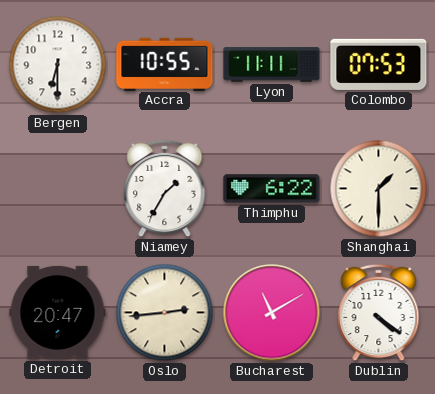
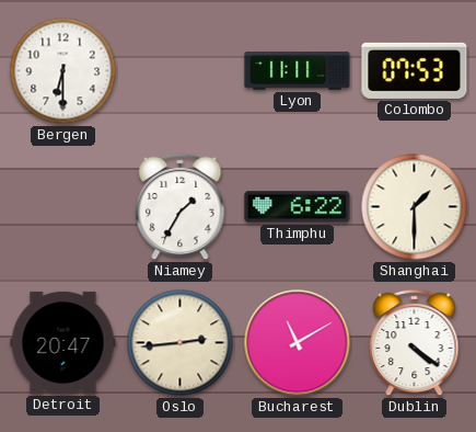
Accra: 10:55 -> none (165, 64)
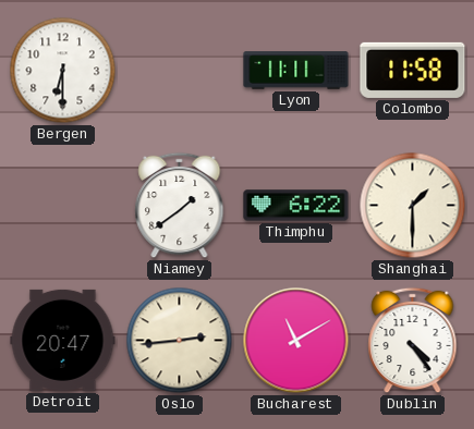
Colombo: 07:53 -> 11:58 (413, 70)
Niamey: 1:35 -> 1:39 (180, 206)
Dublin: 4:21 -> 4:24 (413, 341)
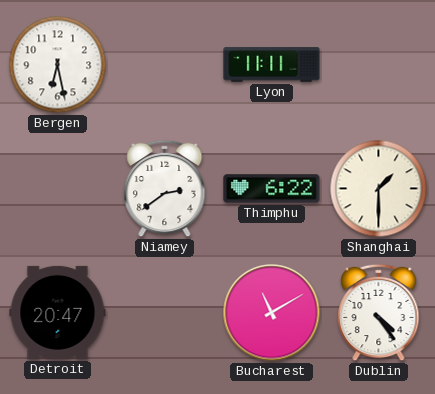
Bergen: 6:30 -> 6:28 (58, 65)
Colombo: 11:58 -> none (413, 70)
Niamey: 1:39 -> 2:39 (165, 189)
Oslo: 2:44 -> none (180, 341)
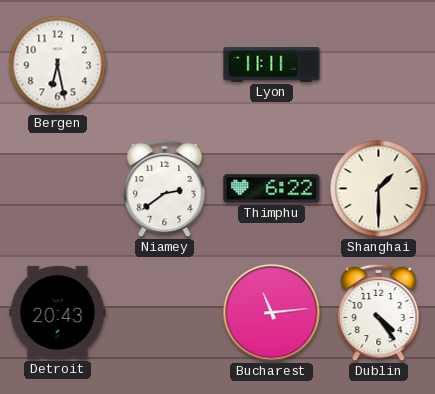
Detroit: 20:47 -> 20:43 (58, 312)
Bucharest: 11:10 -> 11:14 (272, 313)
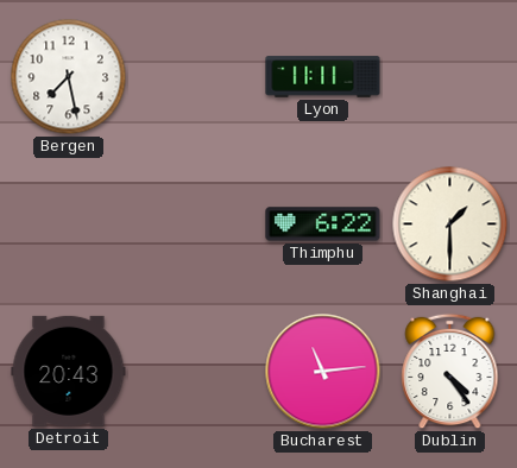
Bergen: 6:28 -> 7:28 (69, 77)
Niamey: 2:39 -> none (165, 189)
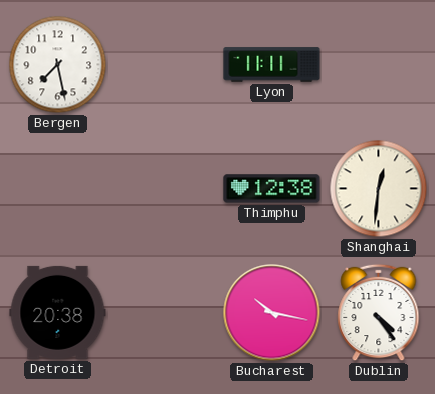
Thimphu: 6:22 -> 12:38 (272, 189)
Shanghai: 1:30 -> 12:31 (379, 189)
Detroit: 20:43 -> 20:38 (58, 312)
Bucharest: 11:14 -> 10:17 (272, 313)
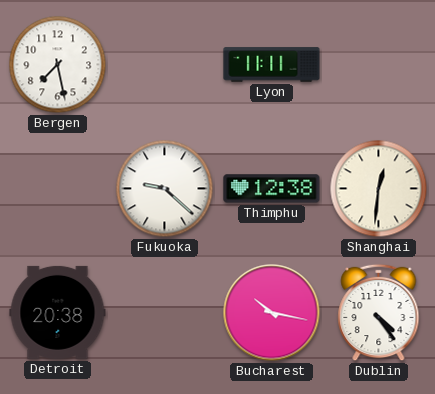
Fukuoka: none -> 9:22 (165, 189)
